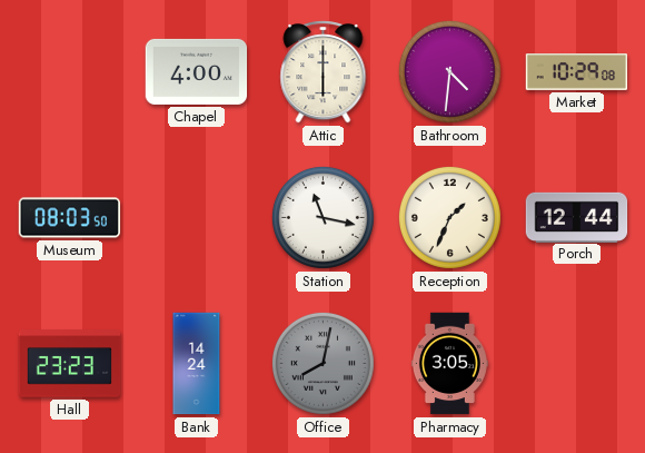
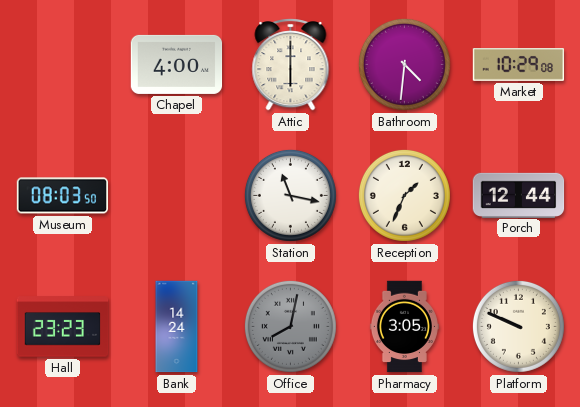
Platform: none -> 9:49 (518, 326)
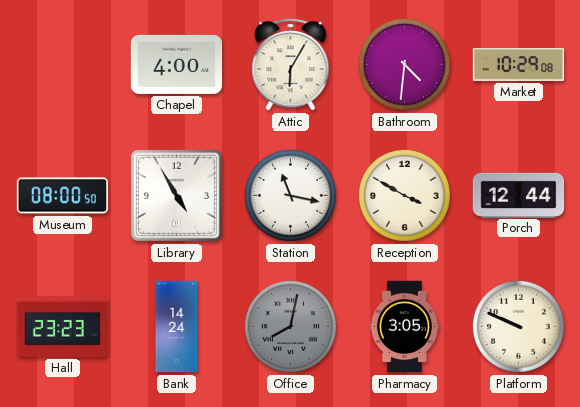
Attic: 6:00 -> 6:05 (291, 65)
Museum: 08:03 -> 08:00 (63, 196)
Library: none -> 4:55 (176, 195)
Reception: 1:34 -> 3:50 (404, 195)
